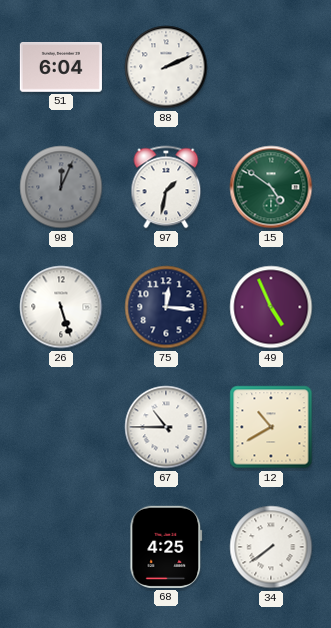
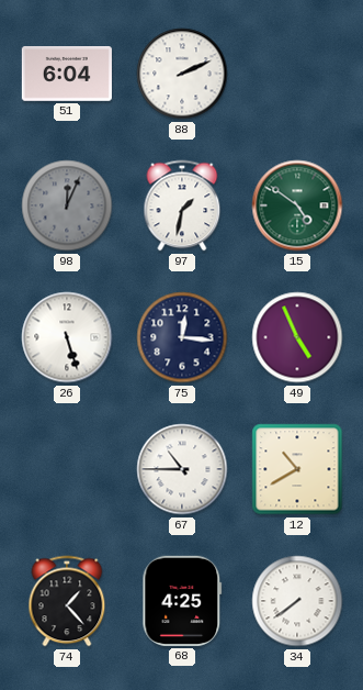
74: none -> 1:23 (67, 601)
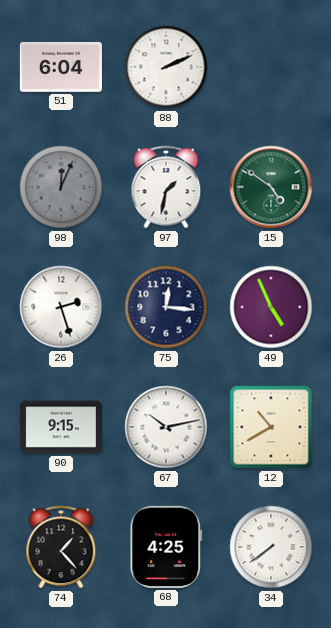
26: 5:27 -> 2:27 (61, 307)
90: none -> 9:15 (61, 427)
67: 10:45 -> 10:13 (166, 427)
